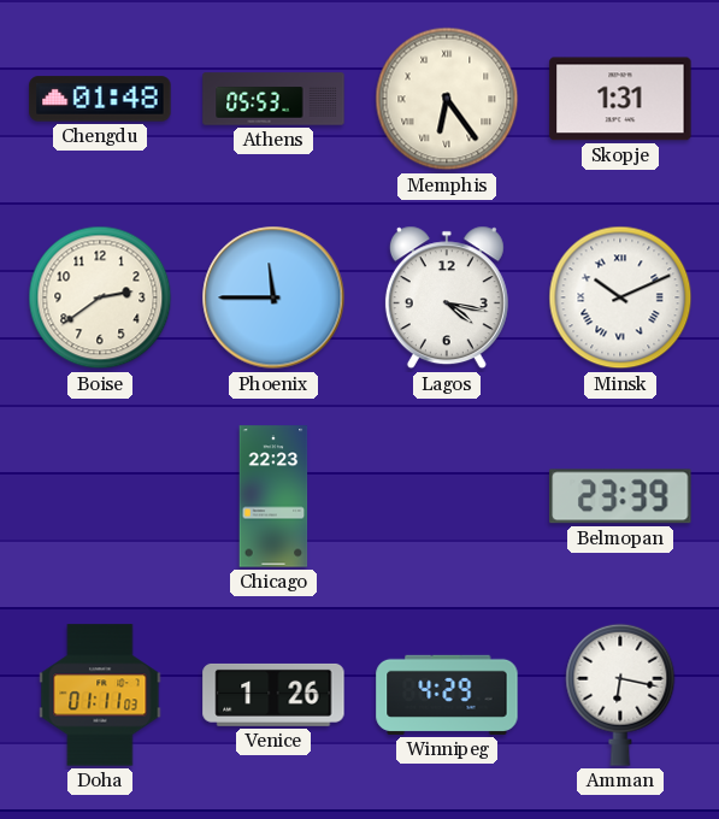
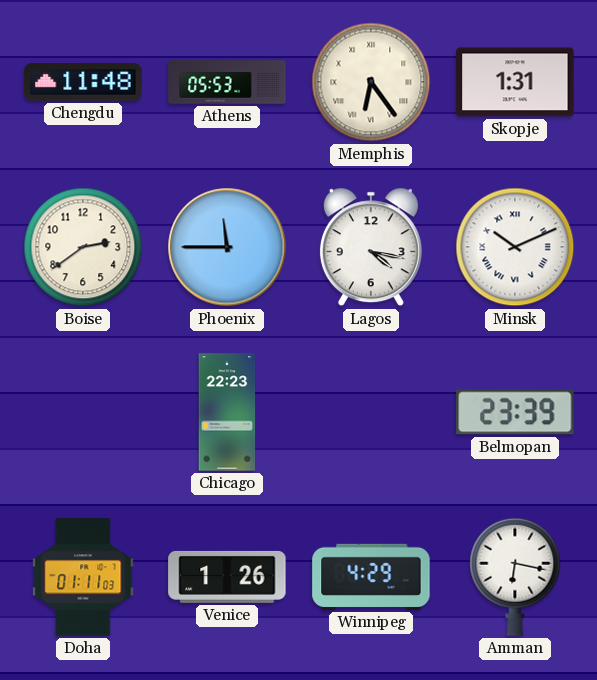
Chengdu: 01:48 -> 11:48 (83, 82)
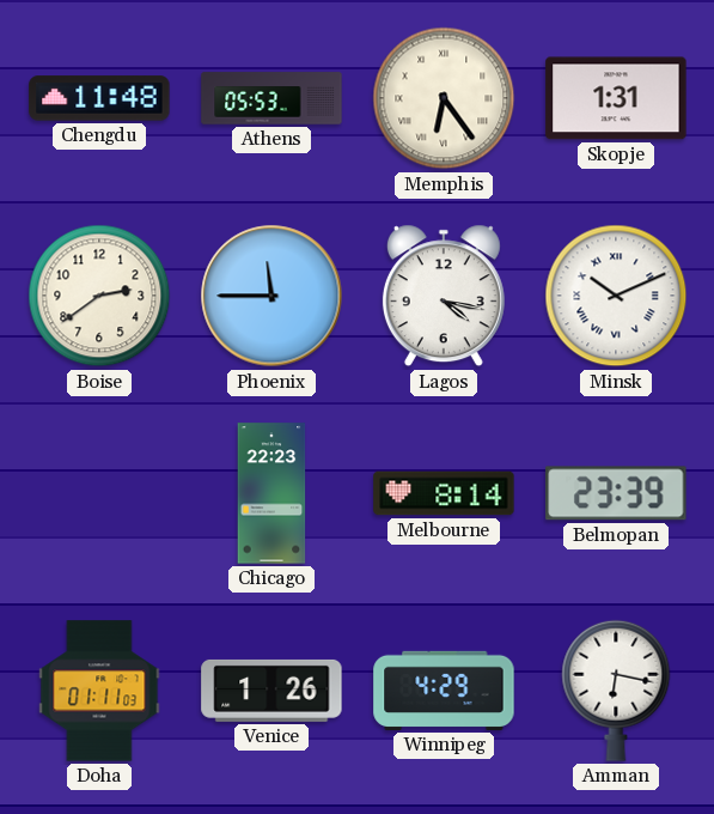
Melbourne: none -> 8:14 (444, 493)
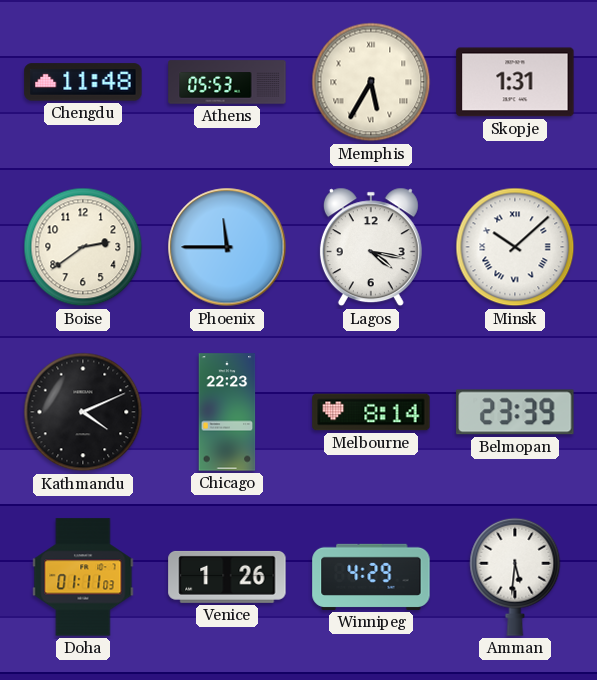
Memphis: 6:24 -> 5:35 (371, 82)
Minsk: 10:11 -> 10:08 (515, 247)
Kathmandu: none -> 4:11 (83, 412)
Amman: 6:17 -> 5:31 (515, 577)
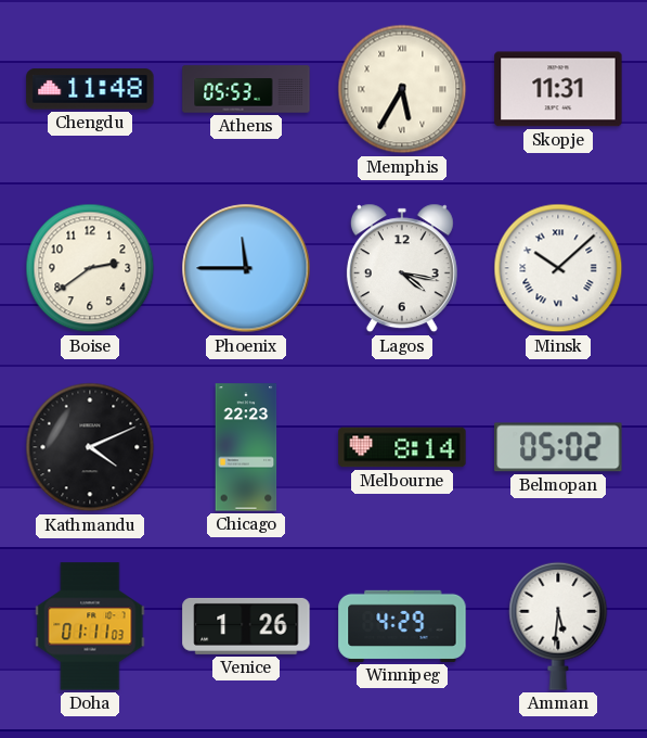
Skopje: 1:31 -> 11:31 (558, 89)
Belmopan: 23:39 -> 05:02 (558, 447)
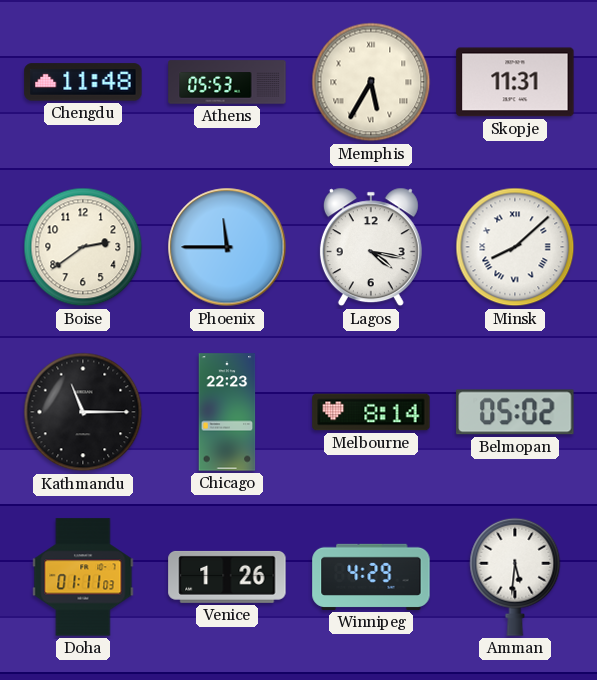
Minsk: 10:08 -> 8:08 (515, 247)
Kathmandu: 4:11 -> 11:15 (83, 412)
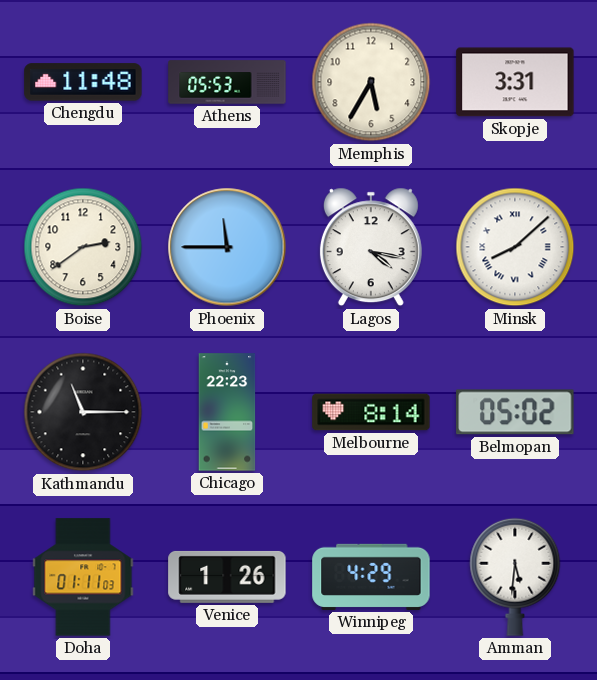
Memphis numerals: Roman -> Arabic (371, 82)
Skopje: 11:31 -> 3:31 (515, 82)
